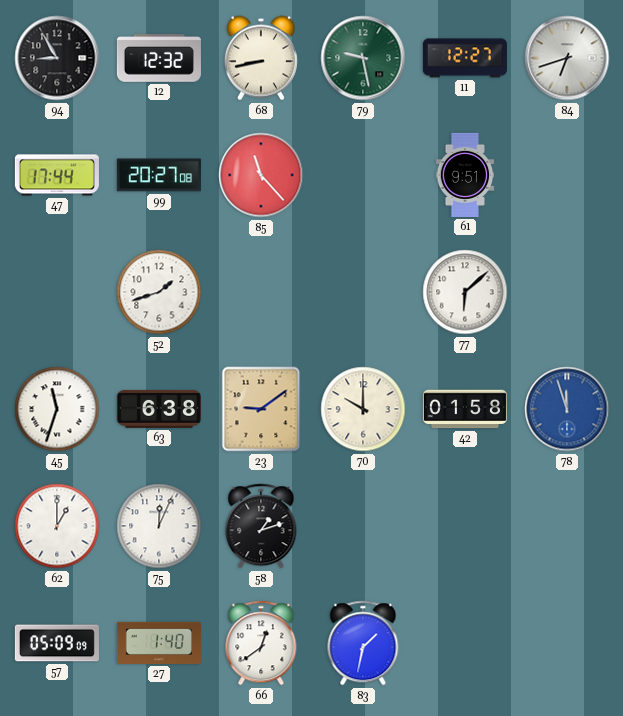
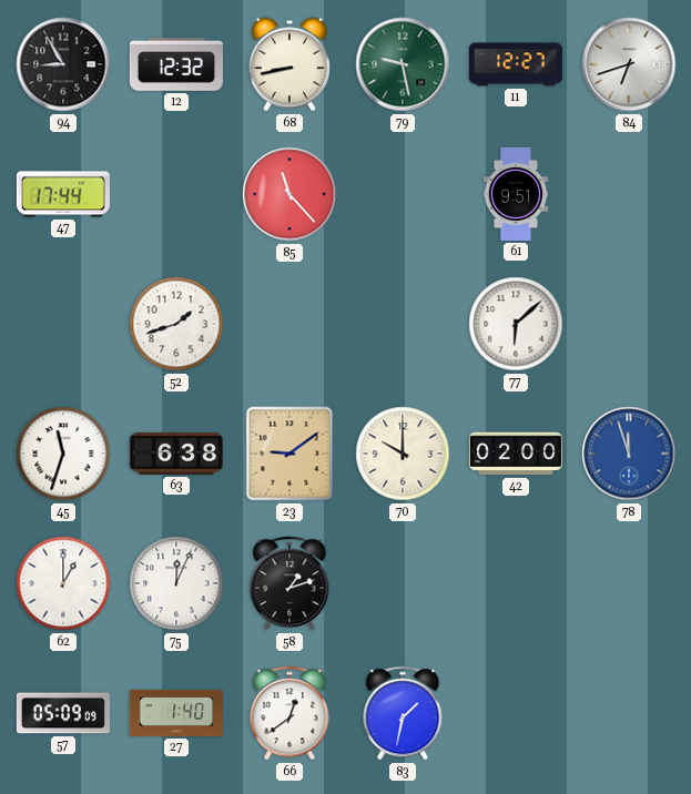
99: 20:27 -> none (159, 175)
42: 01:58 -> 02:00 (516, 454)
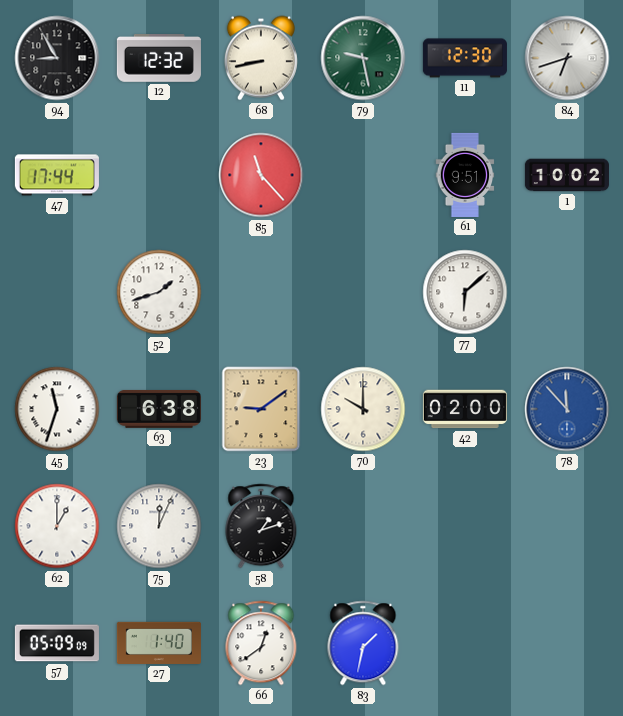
11: 12:27 -> 12:30 (465, 58)
1: none -> 10:02 (567, 175)
78: 11:57 -> 11:53 (567, 409)
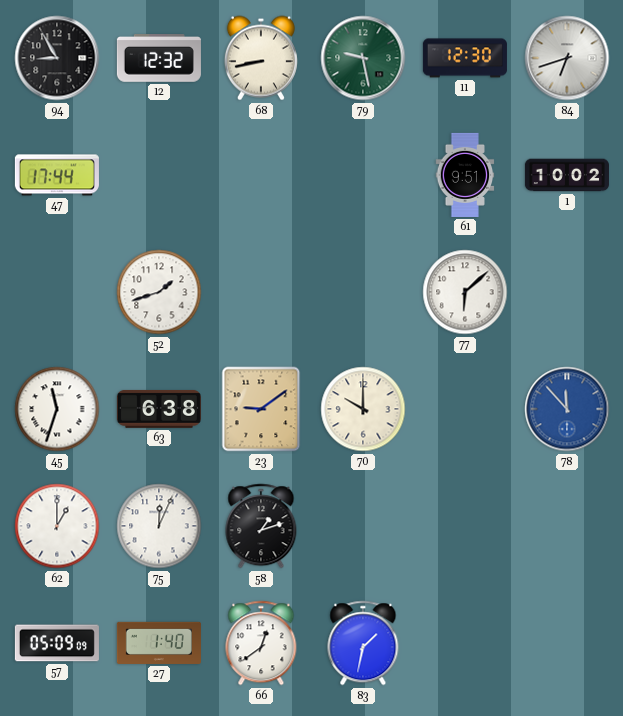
85: 11:23 -> none (261, 175)
42: 02:00 -> none (465, 409)
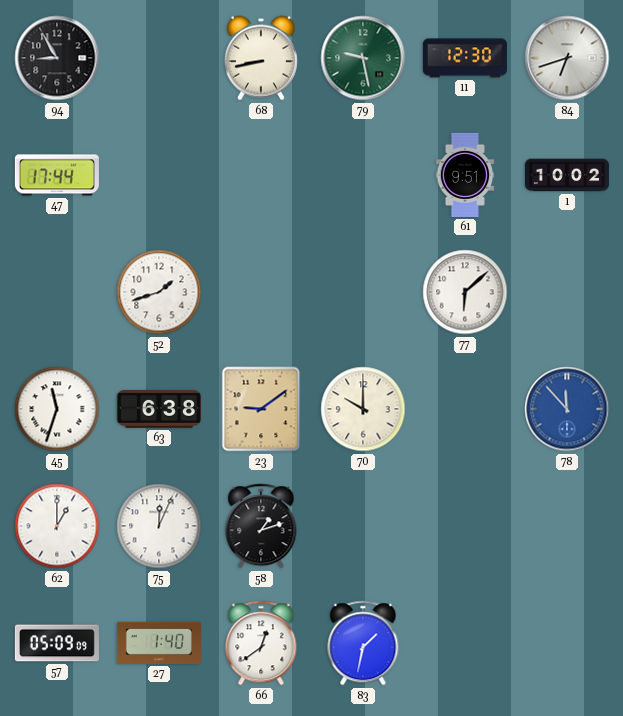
12: 12:32 -> none (159, 59)
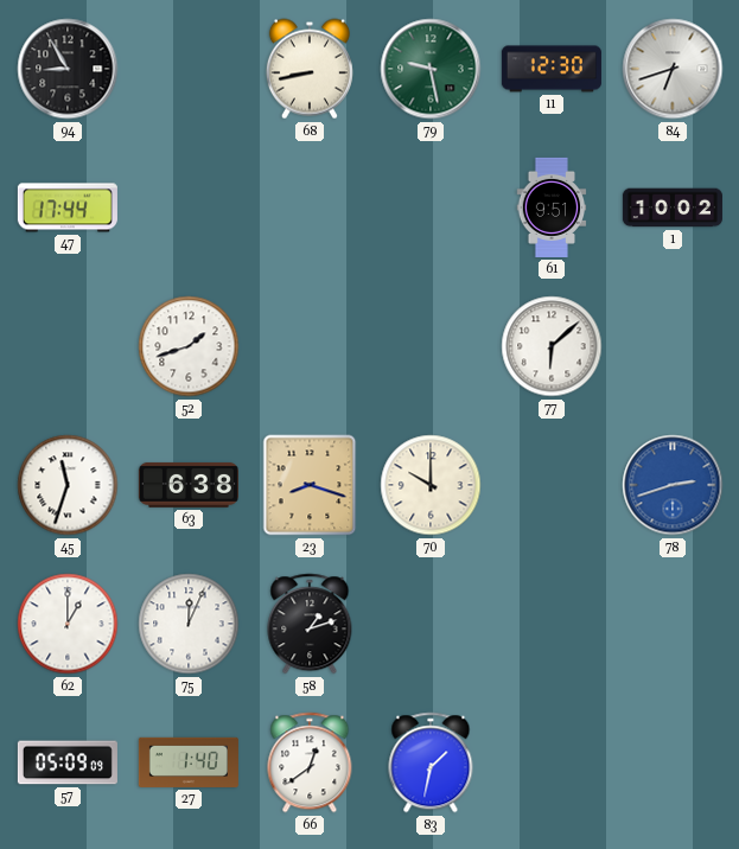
23: 9:09 -> 8:18 (310, 485)
78: 11:53 -> 2:42 (673, 485)
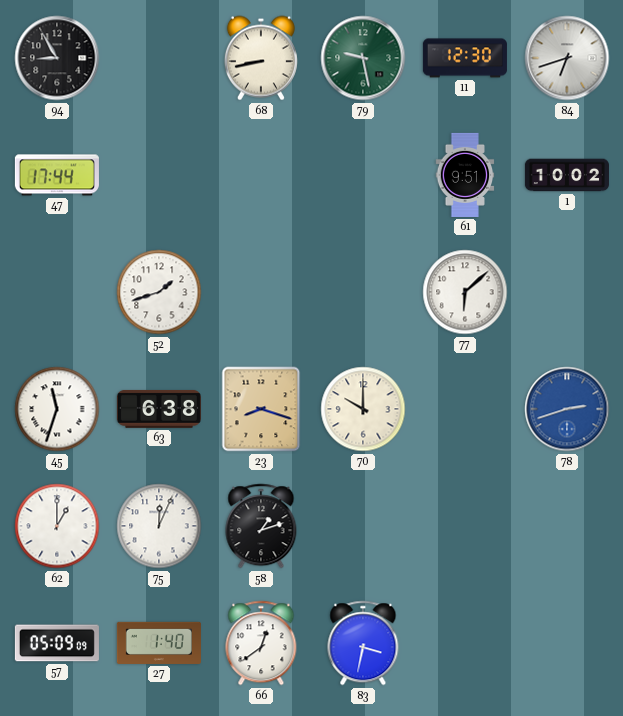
83: 1:32 -> 3:32 (363, 643)
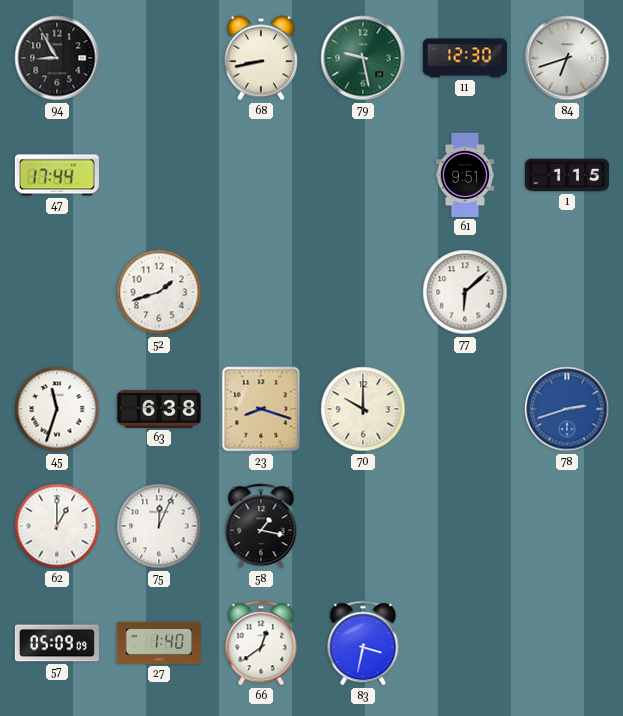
1: 10:02 -> 1:15 (567, 175)
58: 1:12 -> 1:17 (261, 526)
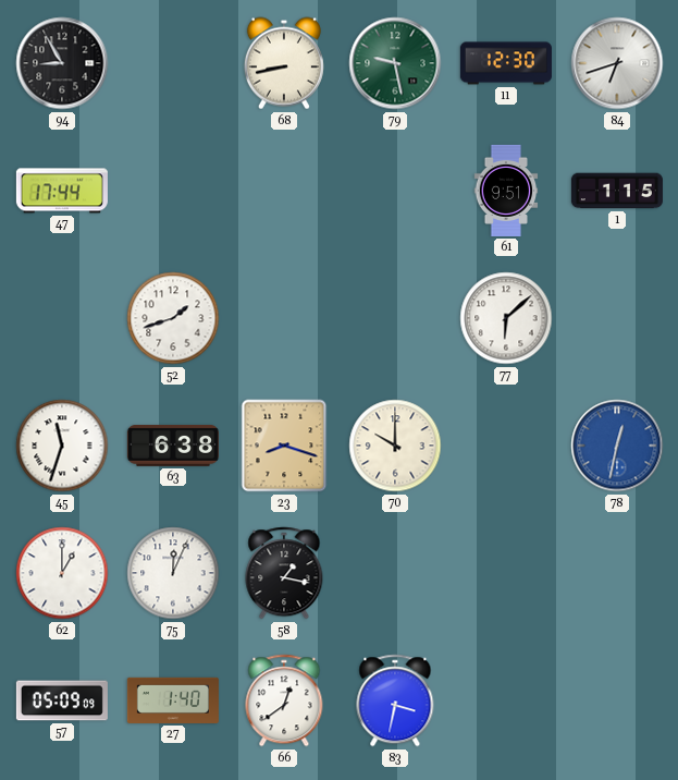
78: 2:42 -> 12:32 (617, 446)
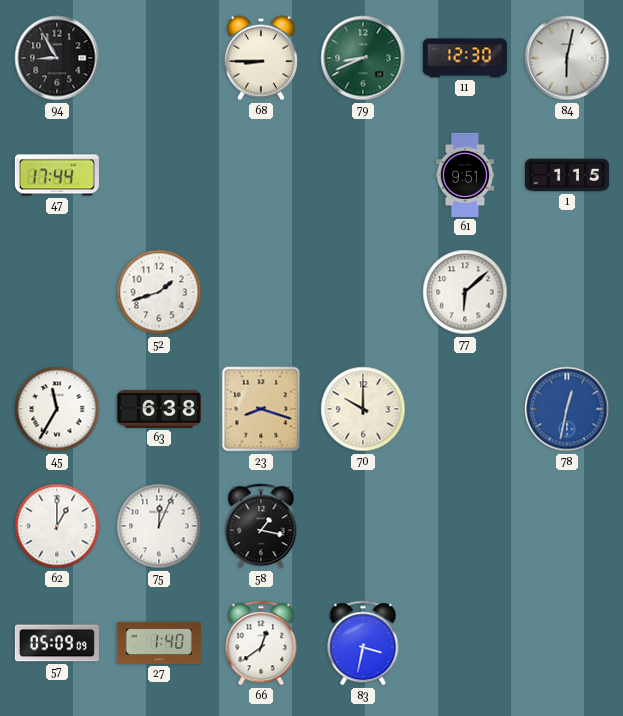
68: 8:43 -> 8:45 (261, 58)
79: 9:28 -> 8:41 (363, 58)
84: 6:42 -> 6:02 (567, 58)
45: 11:33 -> 11:35 (57, 409)
